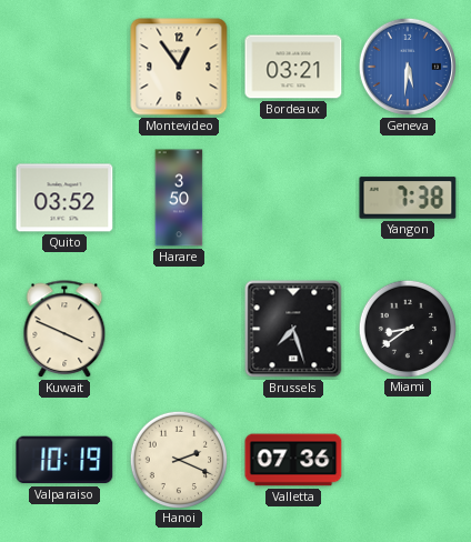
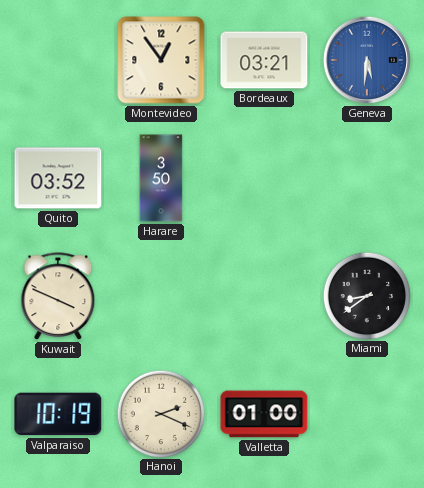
Yangon: 7:38 -> none (408, 198)
Brussels: 7:27 -> none (293, 329)
Valletta: 07:36 -> 01:00 (264, 414)
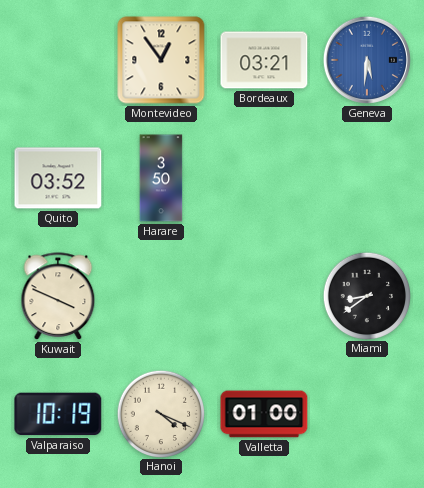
Hanoi: 2:19 -> 4:19 (160, 413)
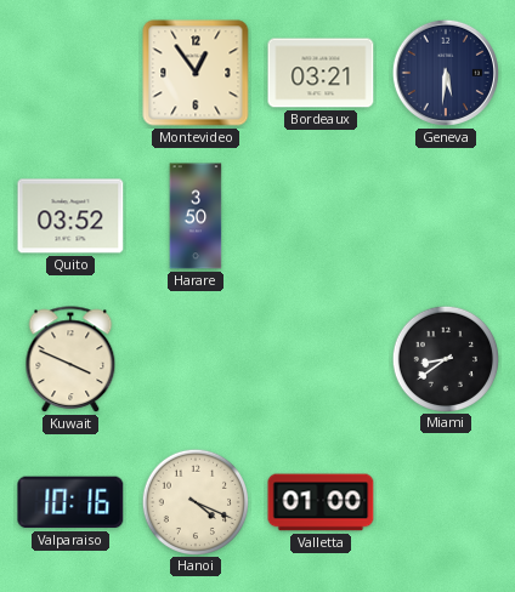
Geneva dial: blue -> navy (446, 73)
Valparaiso: 10:19 -> 10:16 (70, 502)
